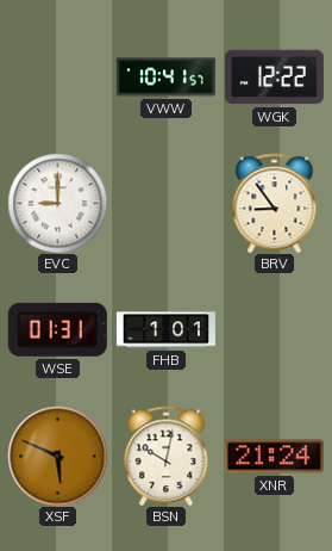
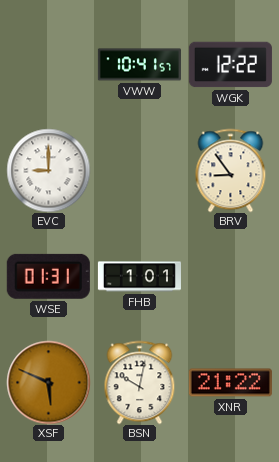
XNR: 21:24 -> 21:22 (230, 383)
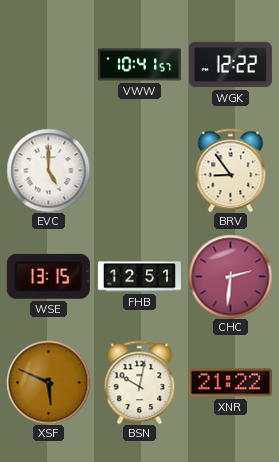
EVC: 9:00 -> 5:00 (48, 170)
WSE: 01:31 -> 13:15 (48, 276)
FHB: 1:01 -> 12:51 (139, 277)
CHC: none -> 2:31 (230, 276)
